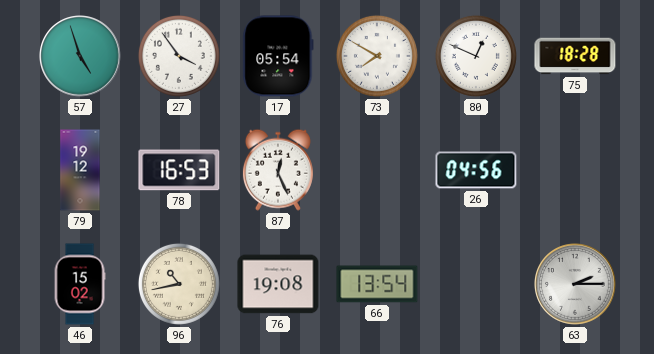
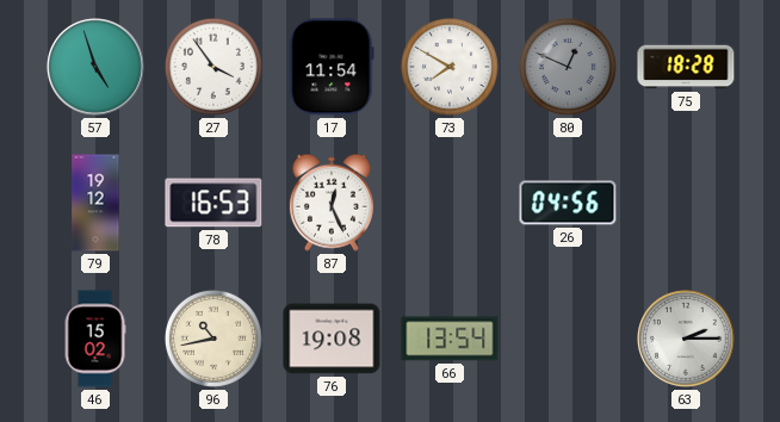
17: 05:54 -> 11:54 (332, 67)
80 dial: white -> grey (568, 67)
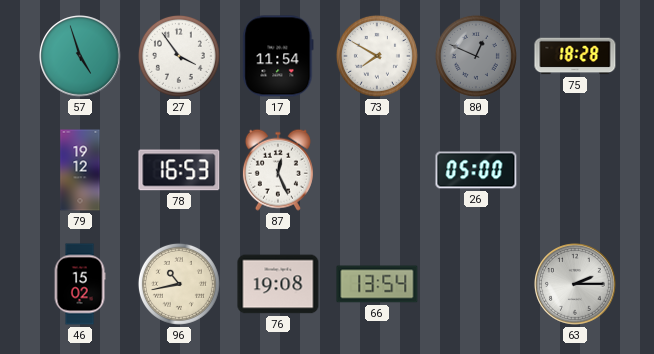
26: 04:56 -> 05:00 (476, 170)
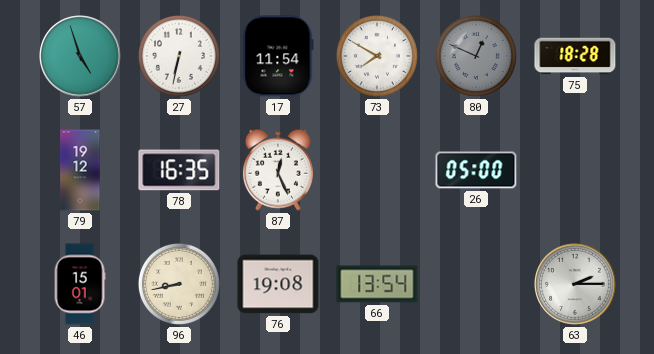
27: 3:54 -> 6:32 (179, 56)
78: 16:53 -> 16:35 (179, 170)
46: 15:02 -> 15:01 (80, 284)
96: 10:43 -> 8:43 (179, 284)
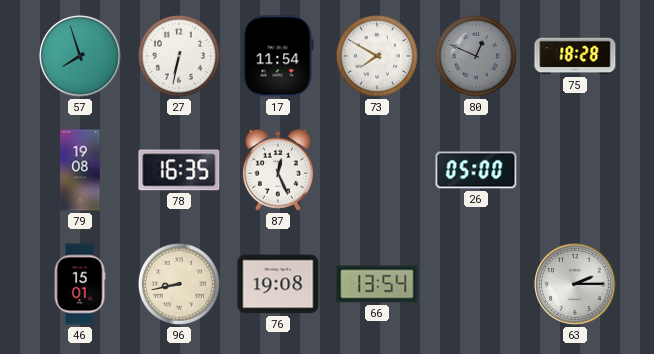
57: 4:57 -> 7:57 (81, 57)
79: 19:12 -> 19:08 (80, 170)
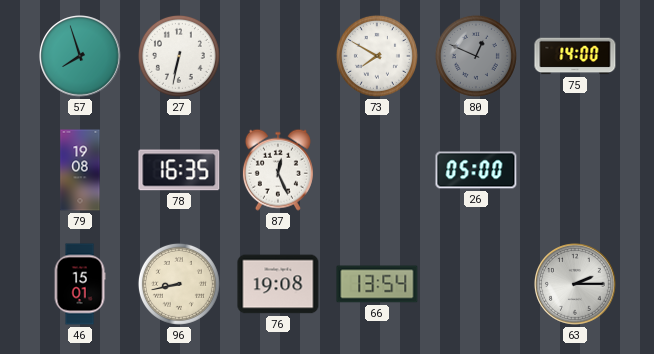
17: 11:54 -> none (278, 56)
75: 18:28 -> 14:00 (575, 56)
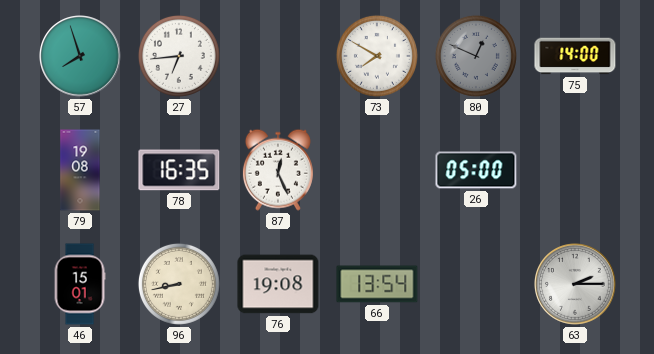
27: 6:32 -> 6:44 (179, 56)
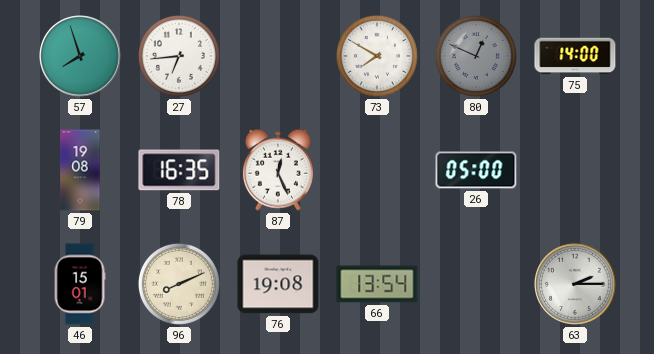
96: 8:43 -> 8:11 (179, 284)
